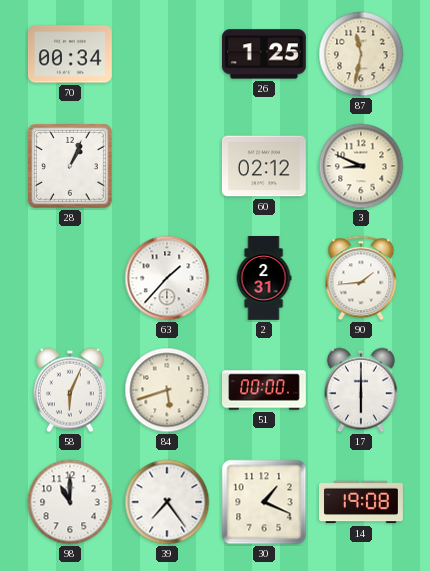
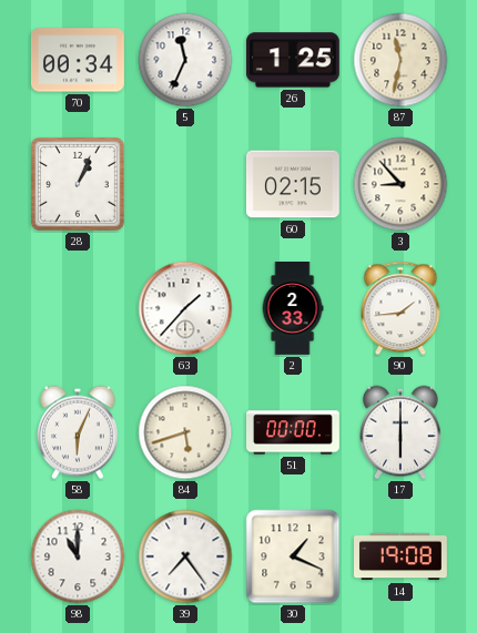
5: none -> 11:34 (185, 60)
60: 02:12 -> 02:15 (293, 184)
3: 8:49 -> 8:53 (400, 184)
2: 2:31 -> 2:33 (293, 309)
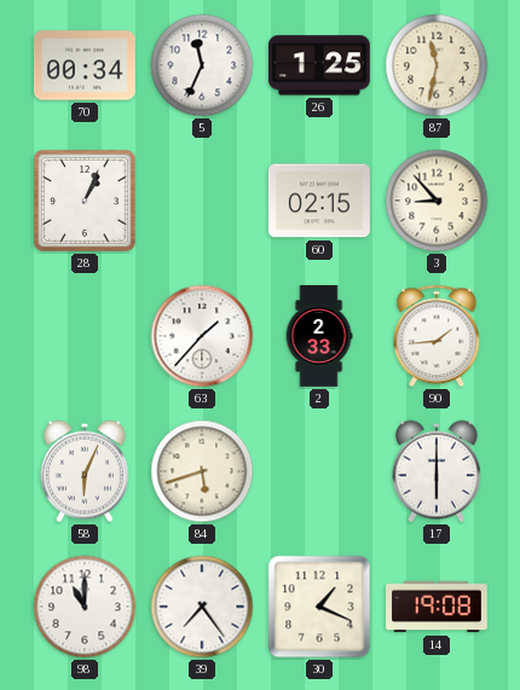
51: 00:00 -> none (294, 432)
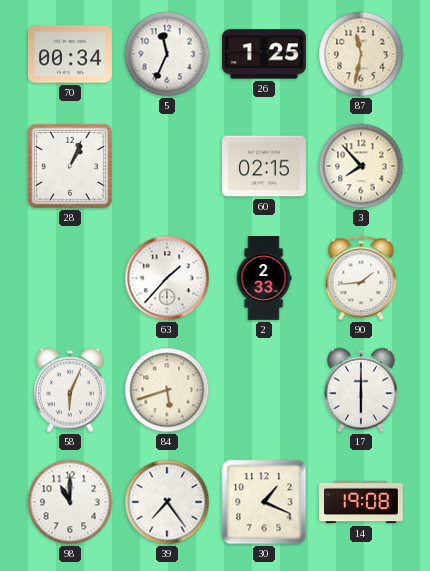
3: 8:53 -> 7:53 (361, 166)
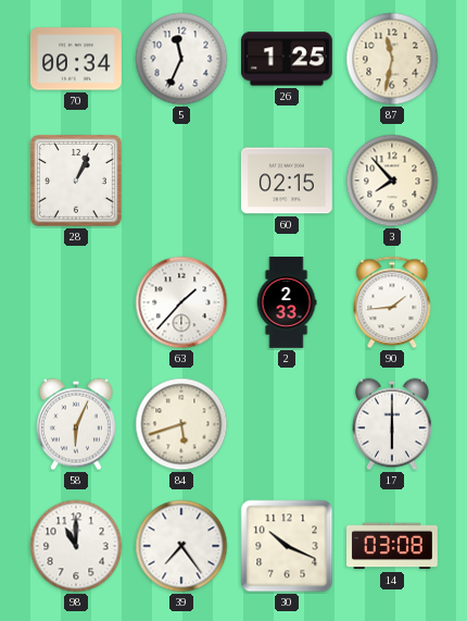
30: 1:19 -> 10:19 (287, 546)
14: 19:08 -> 03:08 (393, 546)
